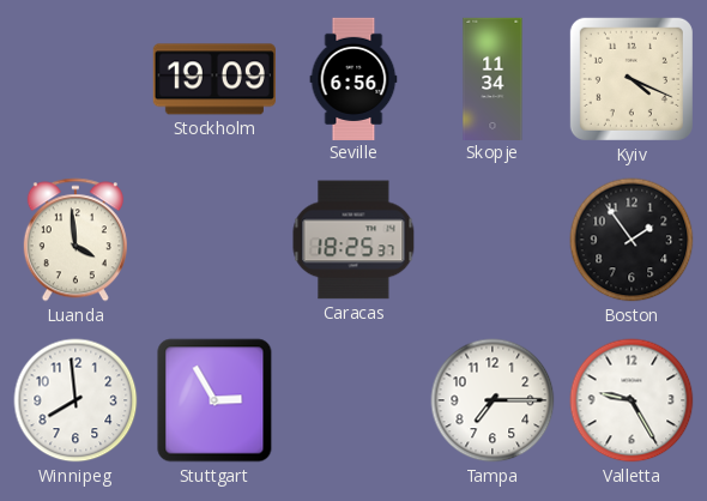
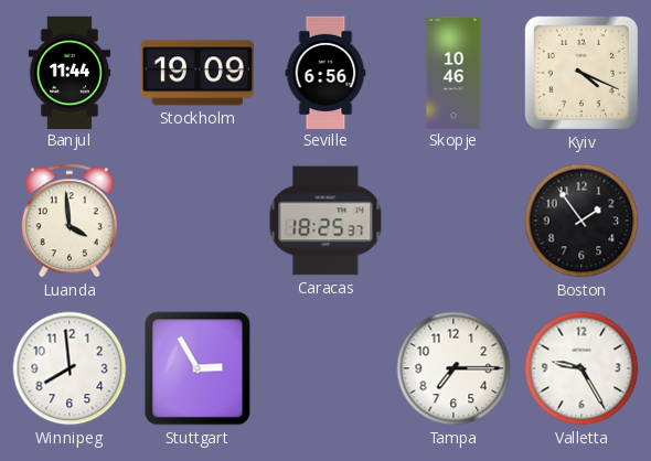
Banjul: none -> 11:44 (70, 72)
Skopje: 11:34 -> 10:46 (453, 72)
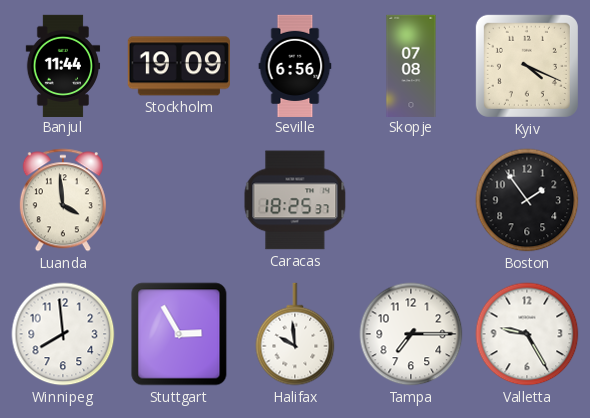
Skopje: 10:46 -> 07:08 (411, 65)
Halifax: none -> 9:59 (295, 334)
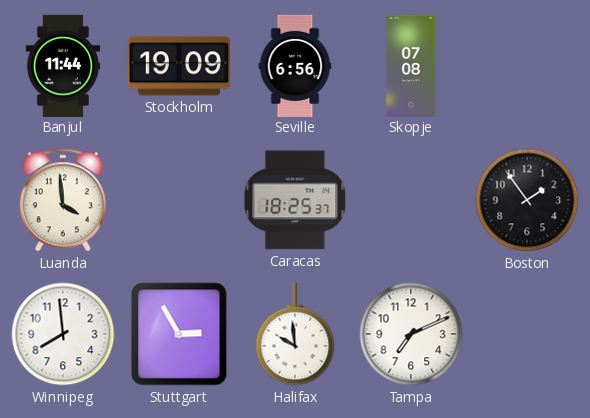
Kyiv: 4:19 -> none (527, 66)
Tampa: 7:15 -> 7:11 (411, 334)
Valletta: 9:25 -> none (527, 334)
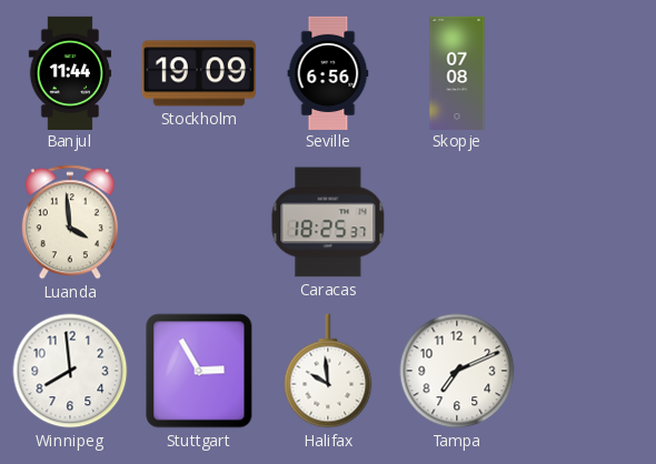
Boston: 1:54 -> none (527, 200)
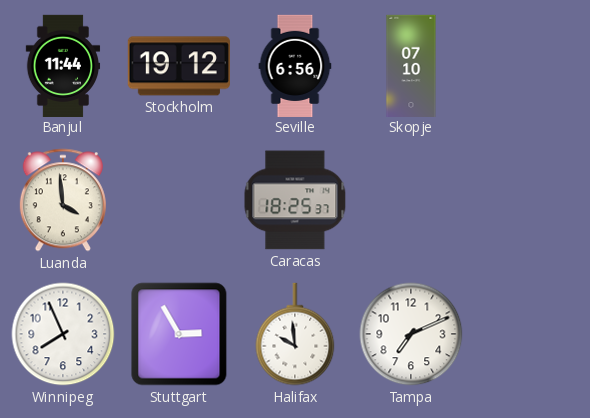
Stockholm: 19:09 -> 19:12 (179, 66)
Skopje: 07:08 -> 07:10 (411, 65)
Winnipeg: 7:59 -> 7:56 (63, 334)
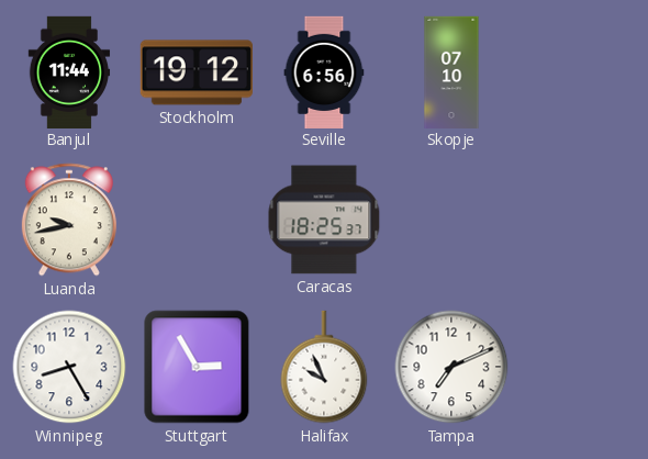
Luanda: 3:59 -> 9:43 (69, 220)
Winnipeg: 7:56 -> 8:25 (69, 367)
Halifax: 9:59 -> 9:56 (324, 367)
